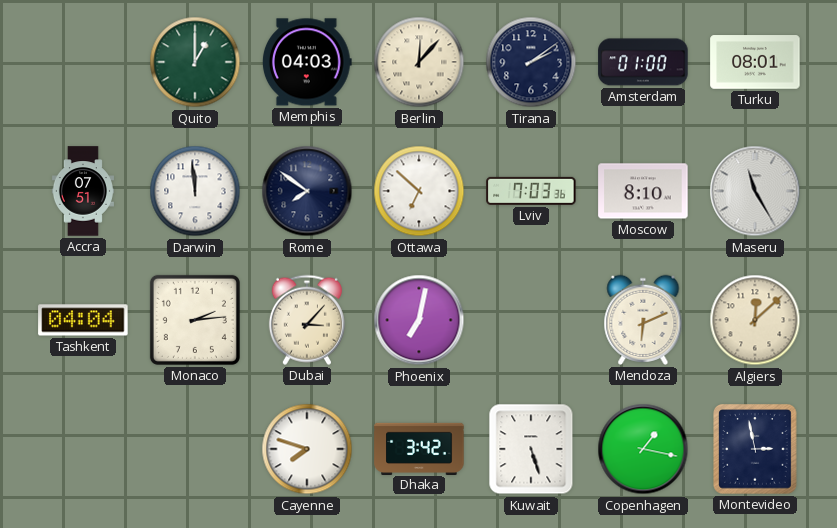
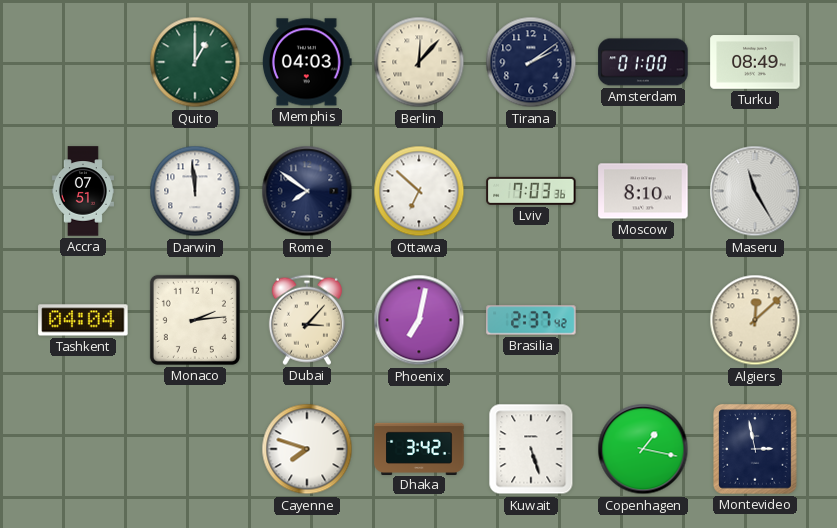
Turku: 08:01 -> 08:49 (755, 62)
Brasilia: none -> 2:37 (531, 320)
Mendoza: 6:11 -> none (643, 320)
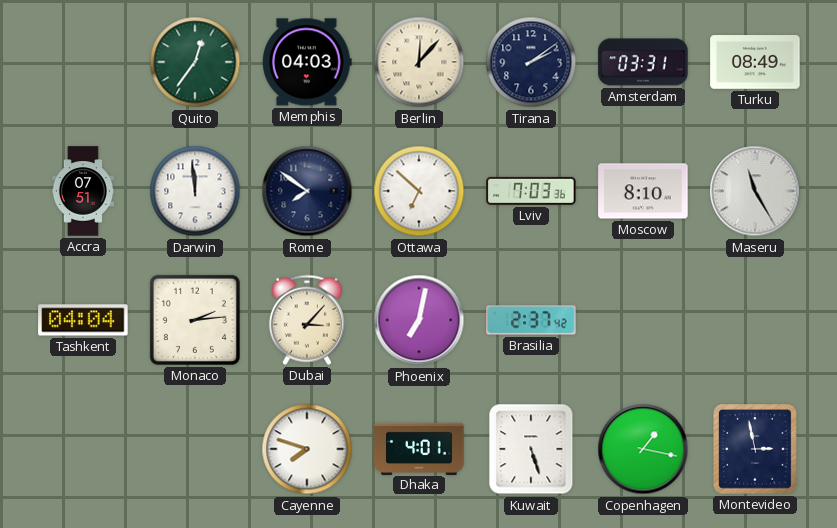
Quito: 1:00 -> 12:36 (195, 62)
Amsterdam: 01:00 -> 03:31 (643, 62)
Algiers: 12:08 -> none (755, 320)
Dhaka: 3:42 -> 4:01 (419, 448)
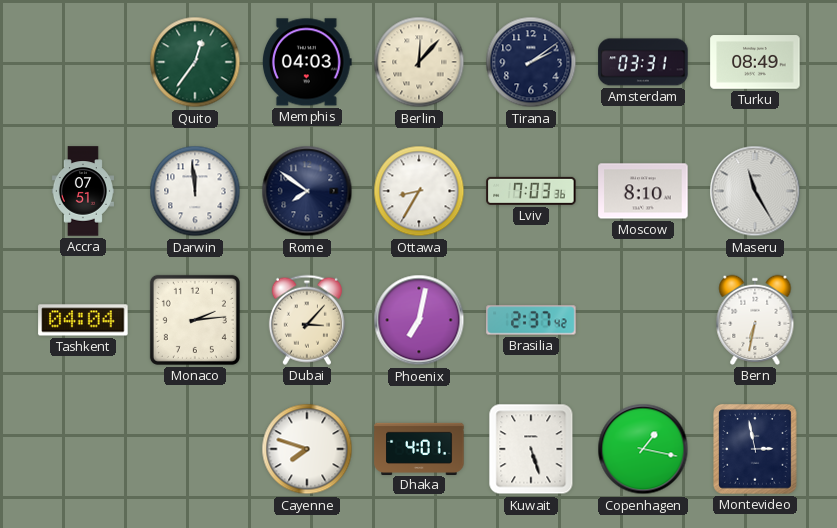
Ottawa: 6:52 -> 8:35 (419, 191)
Bern: none -> 6:32 (755, 320)
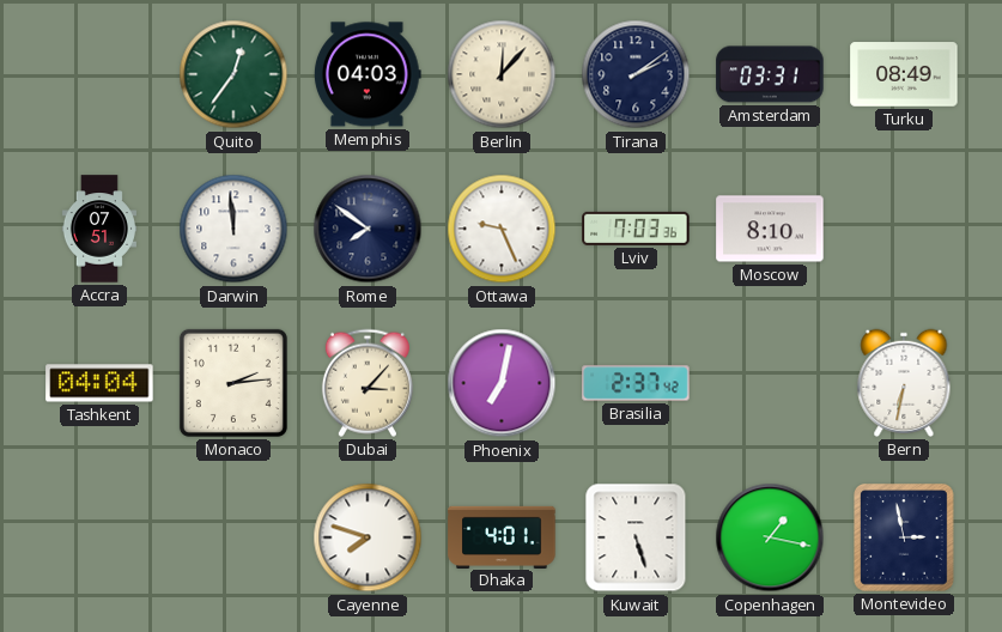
Ottawa: 8:35 -> 9:26 (502, 229)
Maseru: 11:25 -> none (755, 191)
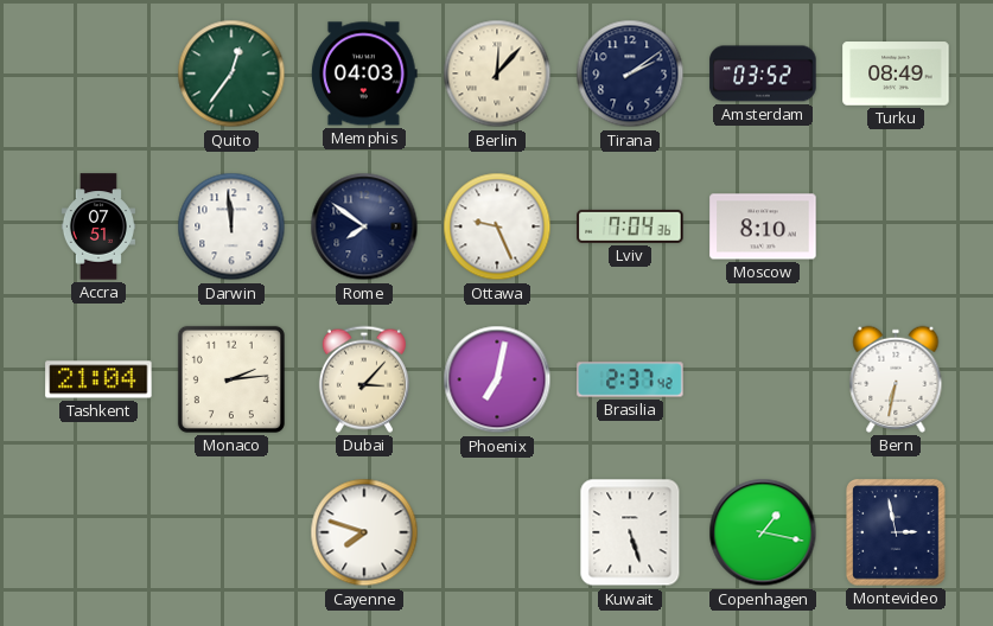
Amsterdam: 03:31 -> 03:52 (763, 74)
Lviv: 7:03 -> 7:04 (630, 226)
Tashkent: 04:04 -> 21:04 (98, 379)
Dhaka: 4:01 -> none (502, 536)
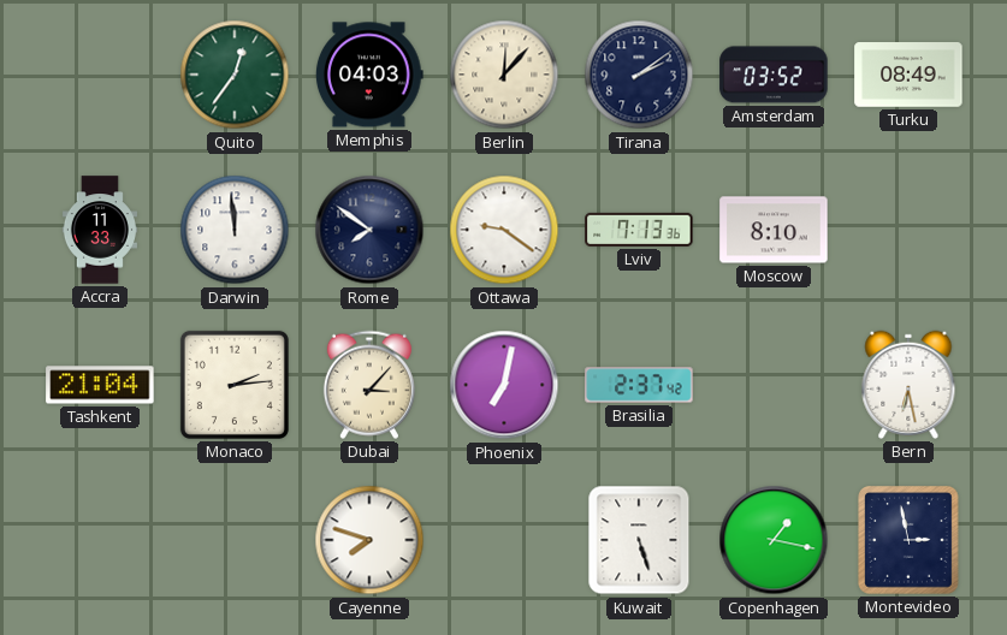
Accra: 07:51 -> 11:33 (100, 230)
Ottawa: 9:26 -> 9:21 (504, 230)
Lviv: 7:04 -> 7:13 (639, 230)
Bern: 6:32 -> 6:28 (908, 385)
